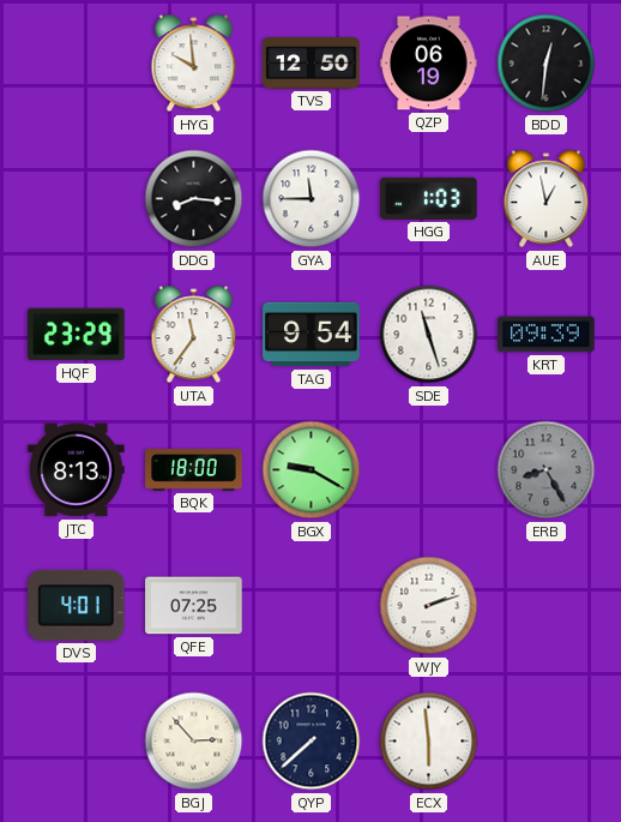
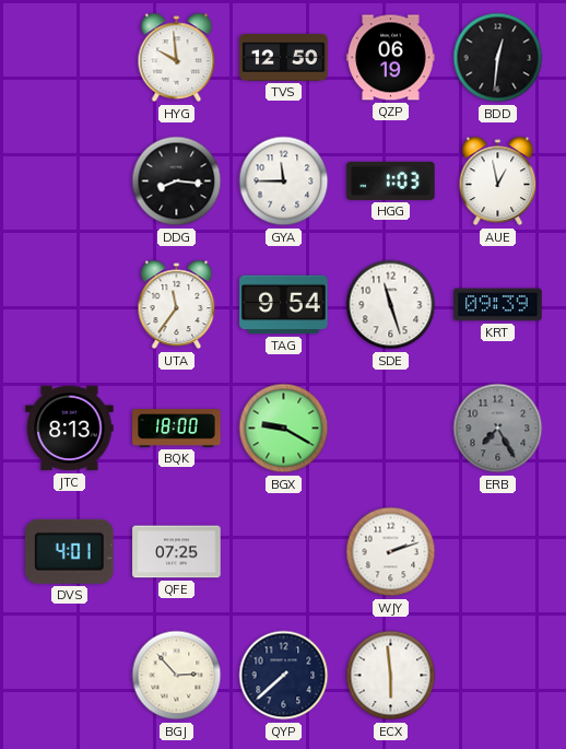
HQF: 23:29 -> none (77, 335)
ERB: 8:25 -> 7:25 (498, 429)
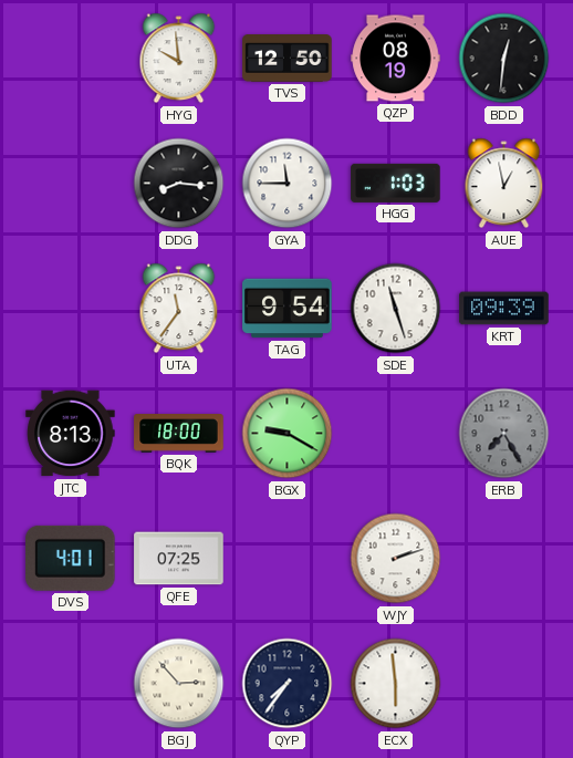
QZP: 06:19 -> 08:19 (396, 59)
QYP: 7:38 -> 7:36 (288, 684)
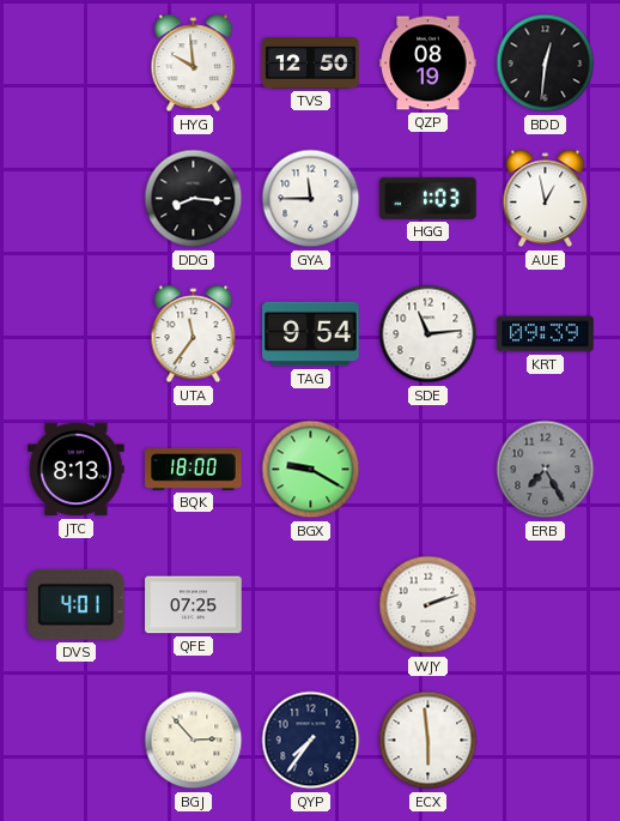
SDE: 11:27 -> 11:14 (428, 334)
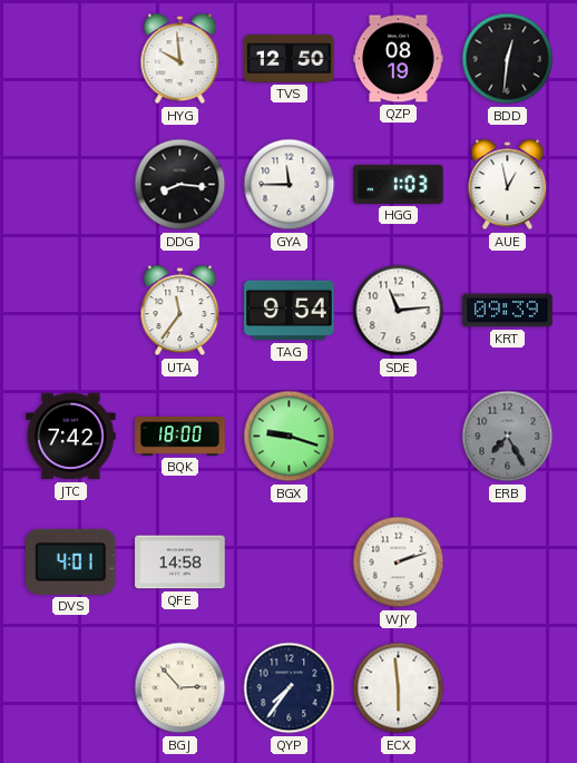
JTC: 8:13 -> 7:42 (71, 437)
BGX: 9:20 -> 9:18 (290, 437)
QFE: 07:25 -> 14:58 (180, 563)
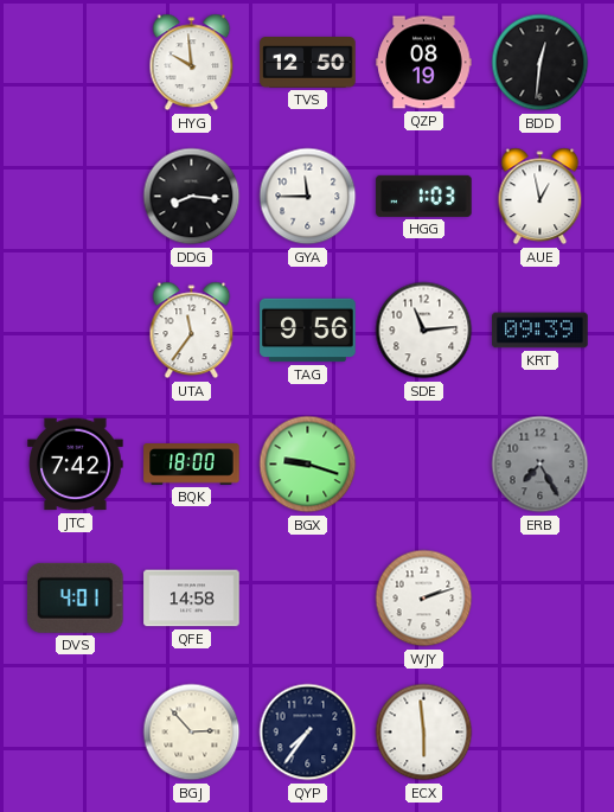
TAG: 9:54 -> 9:56 (308, 331)
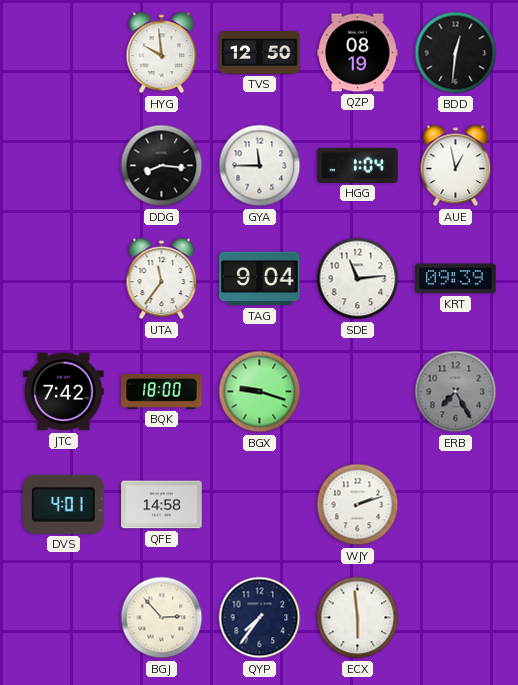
HGG: 1:03 -> 1:04 (358, 165)
TAG: 9:56 -> 9:04 (260, 279)
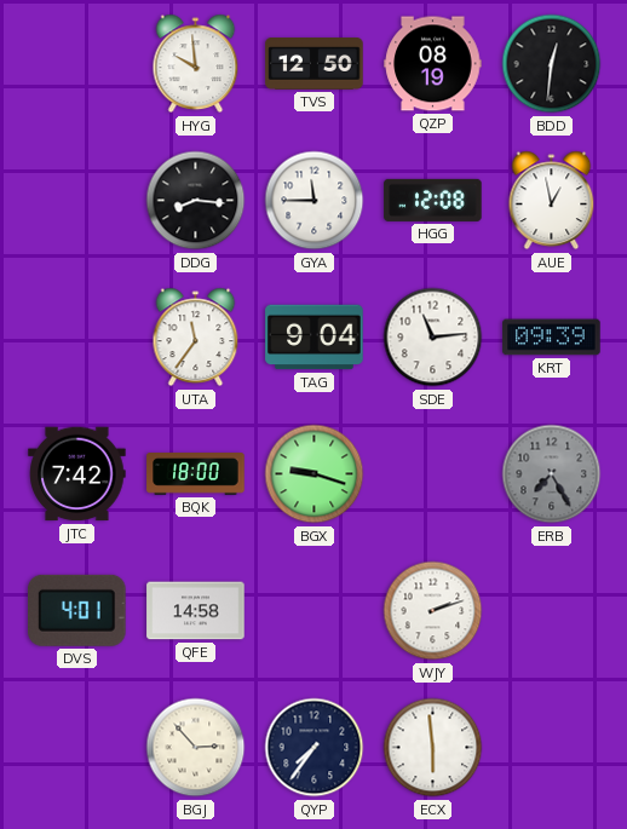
HGG: 1:04 -> 12:08 (433, 200)
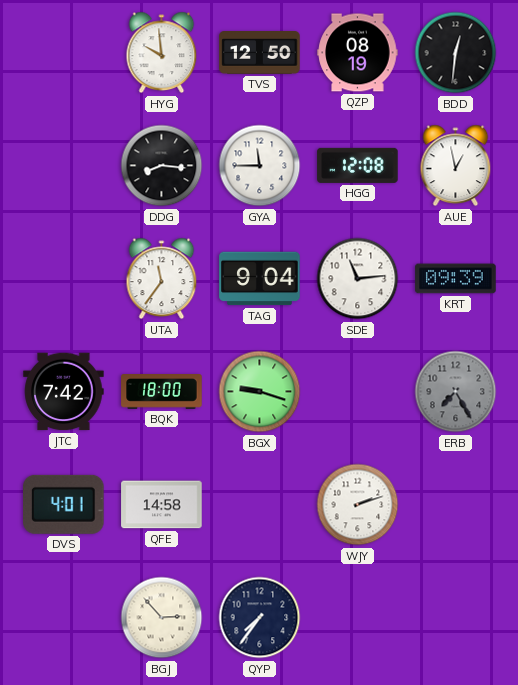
ECX: 5:59 -> none (433, 748)
